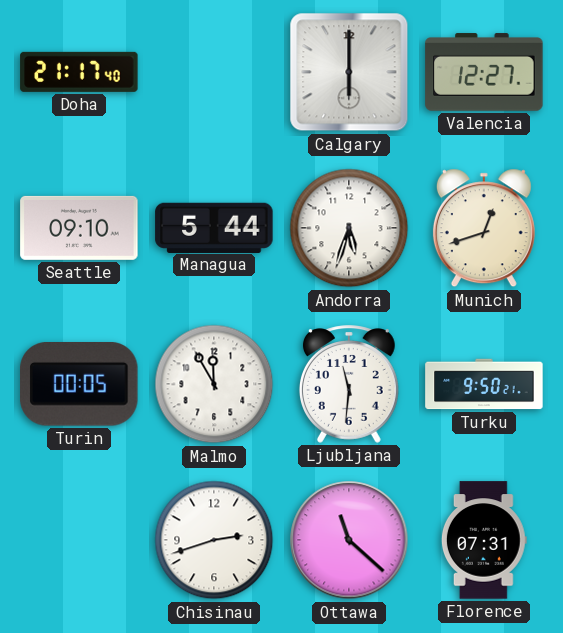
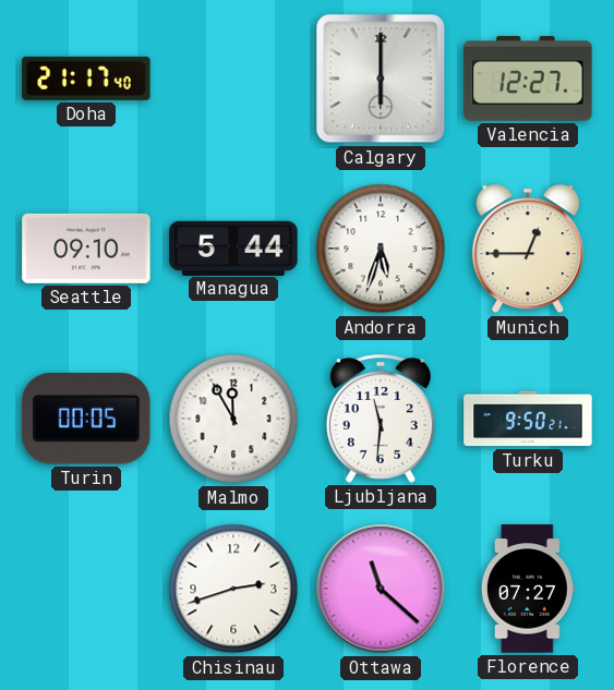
Munich: 12:42 -> 12:45 (528, 249)
Florence: 07:31 -> 07:27 (528, 589)
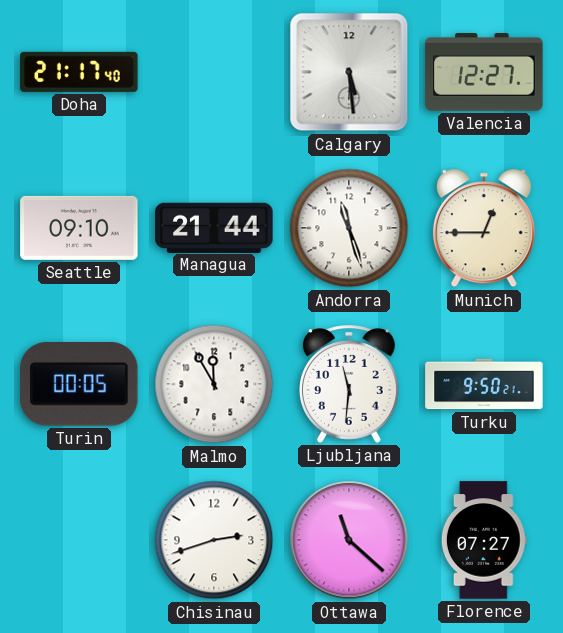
Calgary: 6:00 -> 5:29 (349, 72)
Managua: 5:44 -> 21:44 (214, 227)
Andorra: 5:33 -> 11:27 (349, 228)
